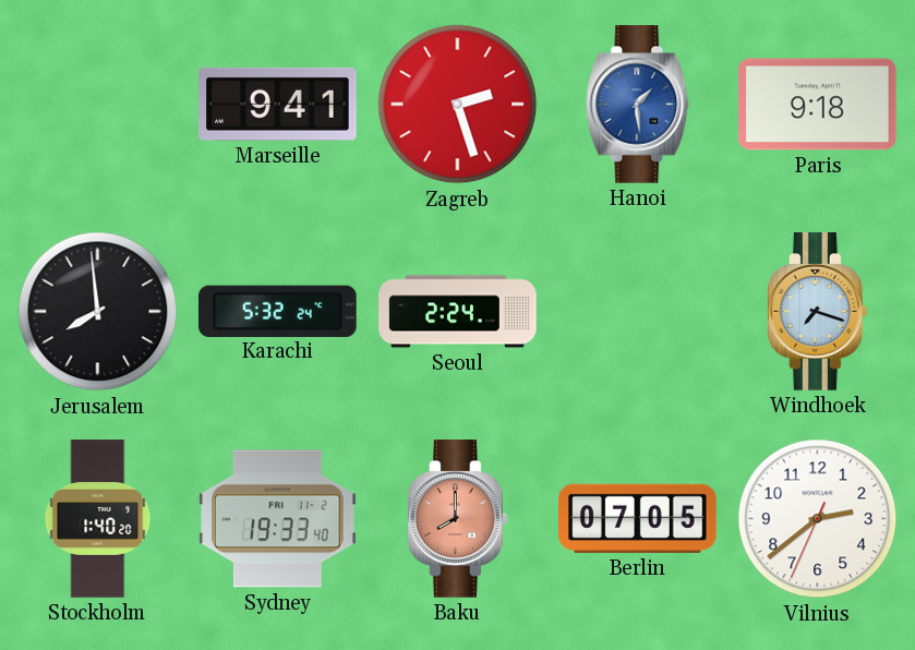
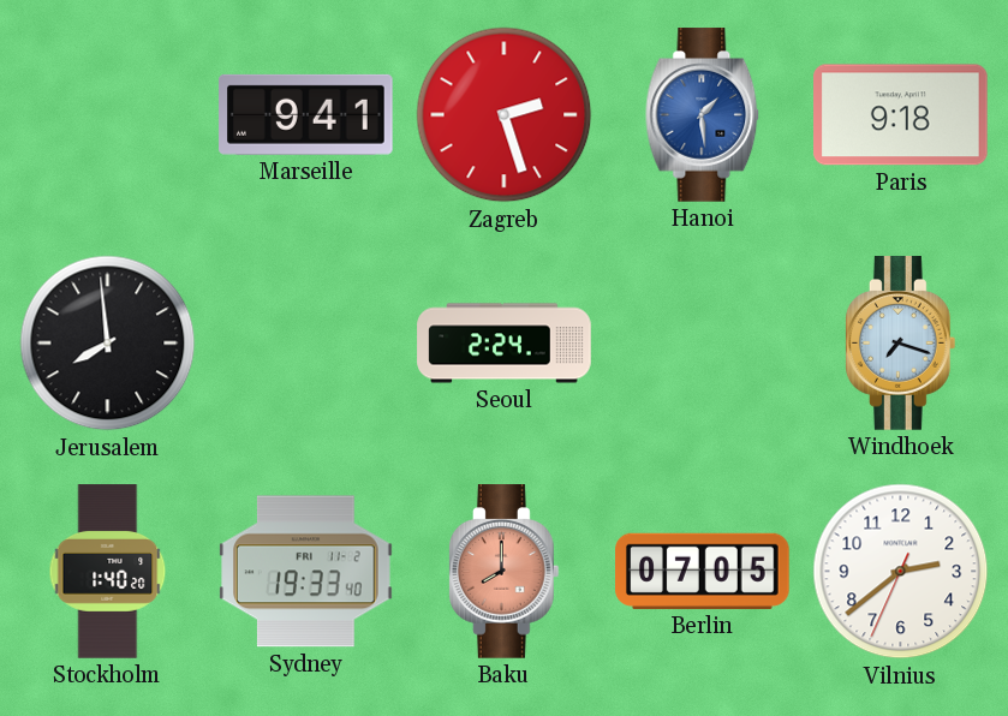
Karachi: 5:32 -> none (278, 311)
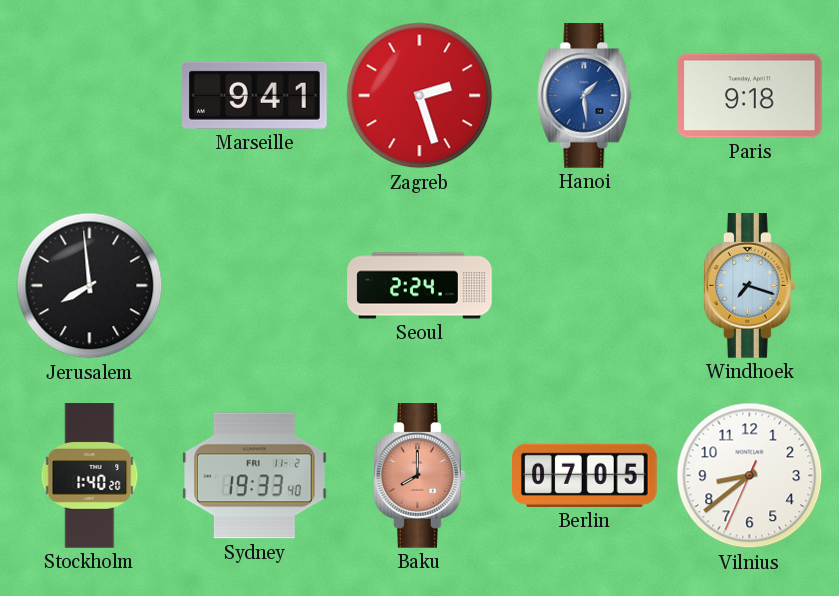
Vilnius: 2:38 -> 8:38 (750, 476)
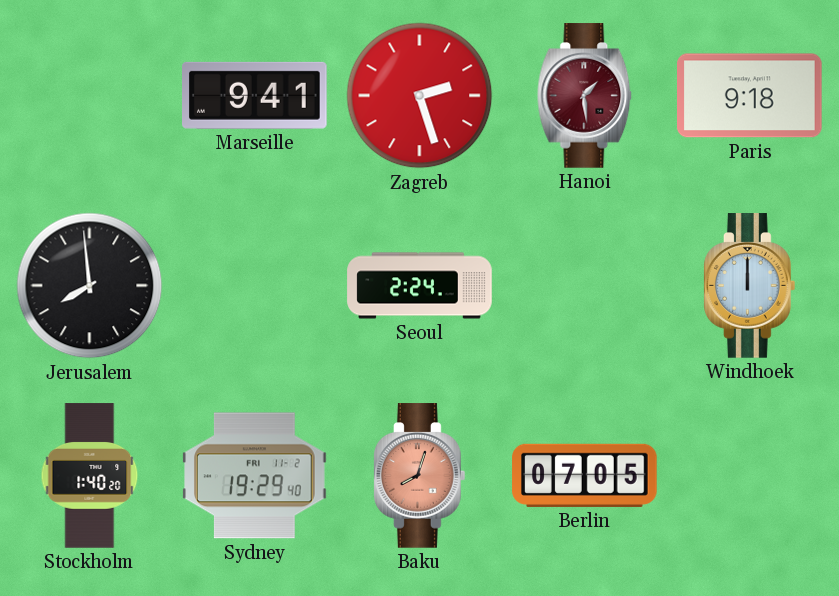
Hanoi dial: blue -> burgundy (585, 96)
Windhoek: 7:18 -> 12:00 (750, 286)
Sydney: 19:33 -> 19:29 (255, 476)
Baku: 8:00 -> 8:03 (420, 476)
Vilnius: 8:38 -> none (750, 476)
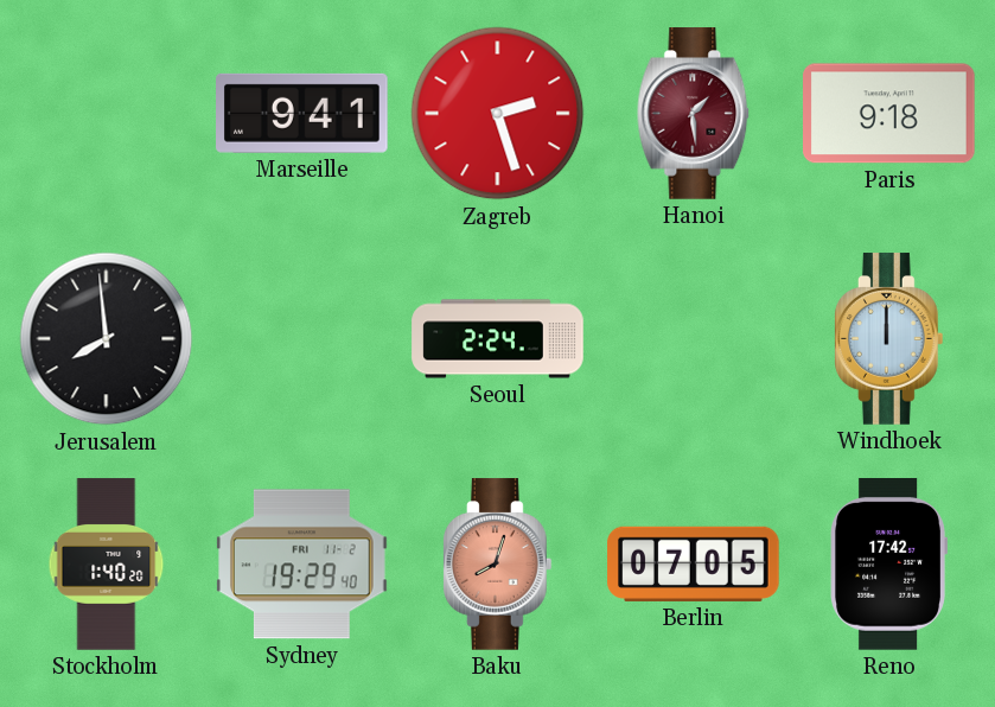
Reno: none -> 17:42 (888, 565)
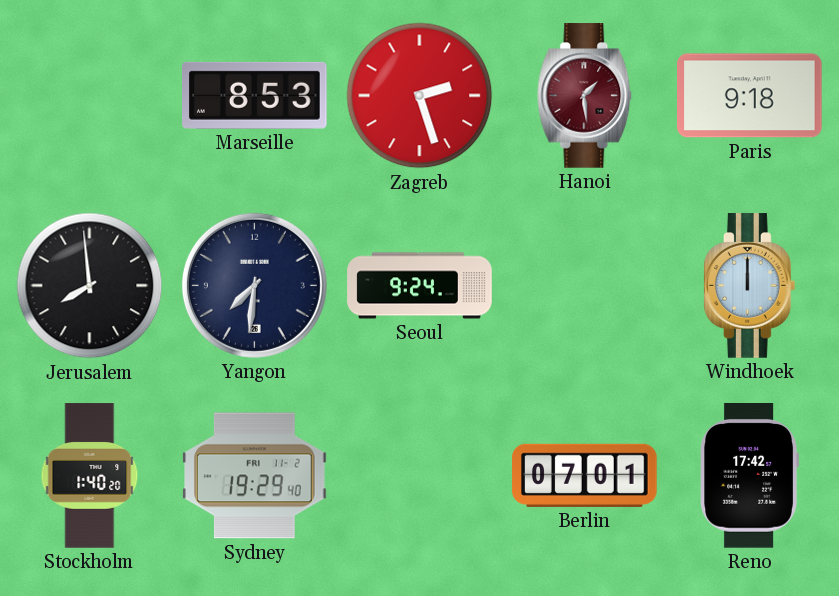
Marseille: 9:41 -> 8:53 (255, 95)
Yangon: none -> 7:31 (254, 285)
Seoul: 2:24 -> 9:24 (420, 286)
Baku: 8:03 -> none (498, 565)
Berlin: 07:05 -> 07:01 (585, 475)
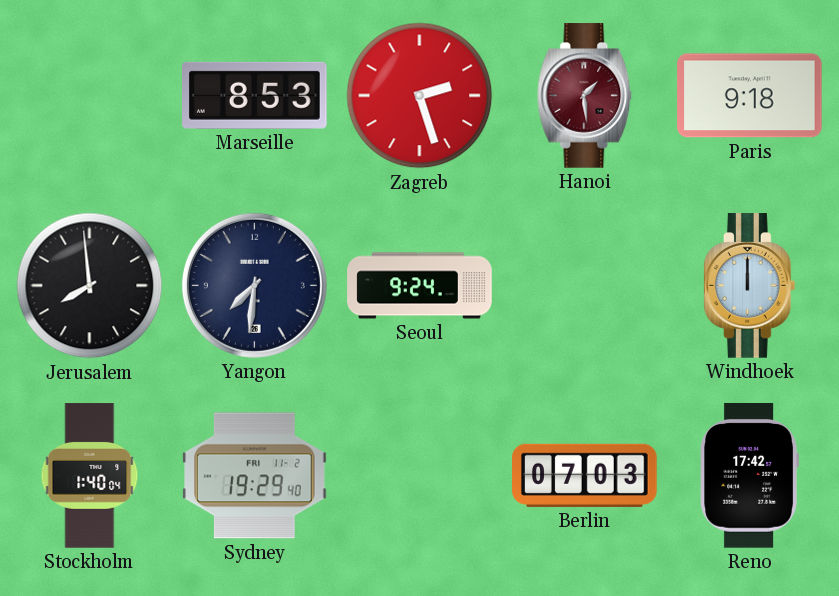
Stockholm: 1:40:20 -> 1:40:04 (90, 476)
Berlin: 07:01 -> 07:03 (585, 475)
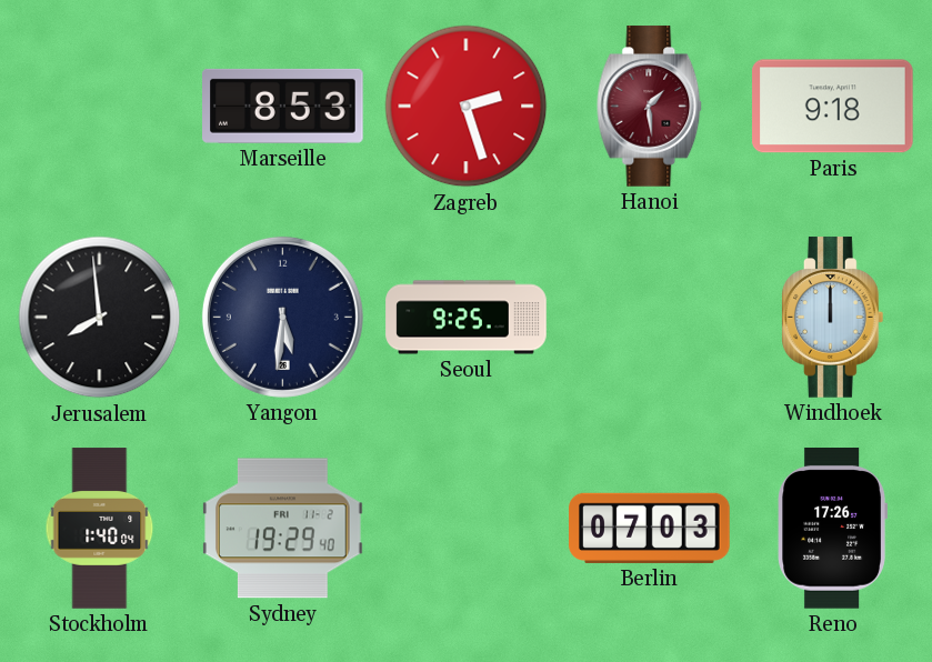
Yangon: 7:31 -> 5:31 (282, 317)
Seoul: 9:24 -> 9:25 (467, 318)
Reno: 17:42 -> 17:26 (832, 529)
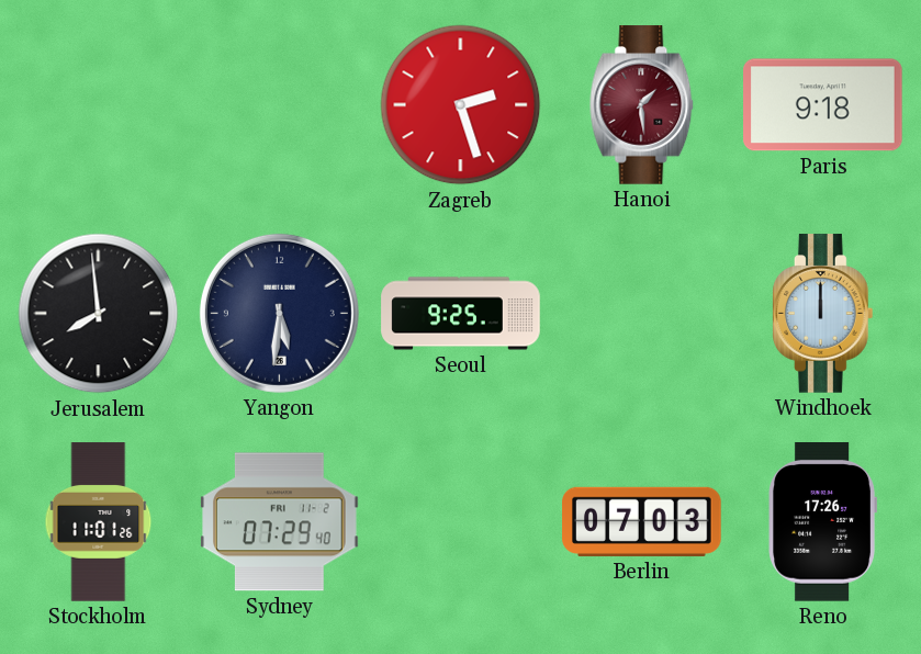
Marseille: 8:53 -> none (283, 106)
Stockholm: 1:40 -> 11:01 (99, 522)
Sydney: 19:29 -> 07:29 (280, 522)
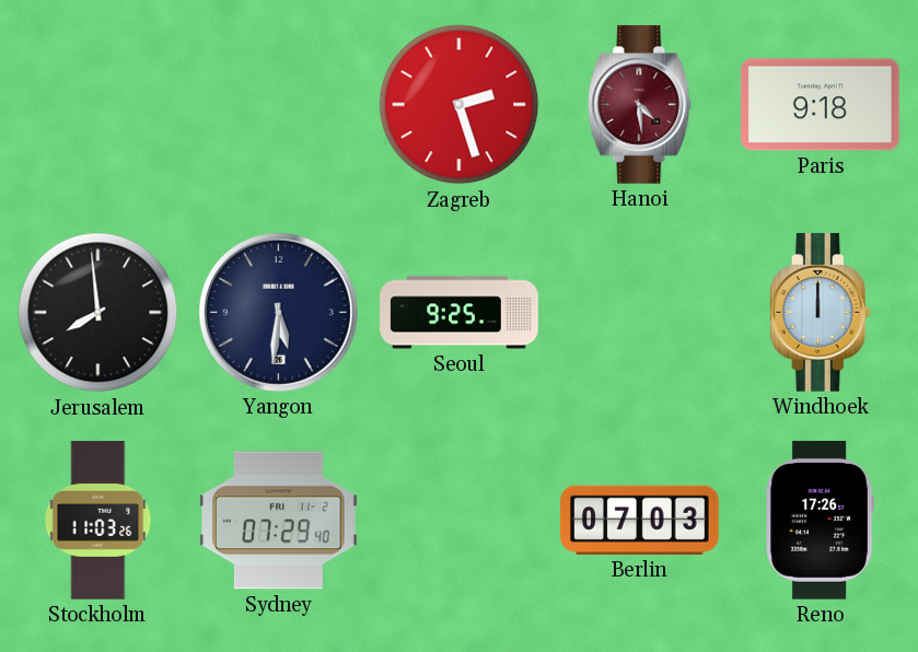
Hanoi: 1:29 -> 4:29 (640, 105)
Stockholm: 11:01 -> 11:03 (98, 521)
